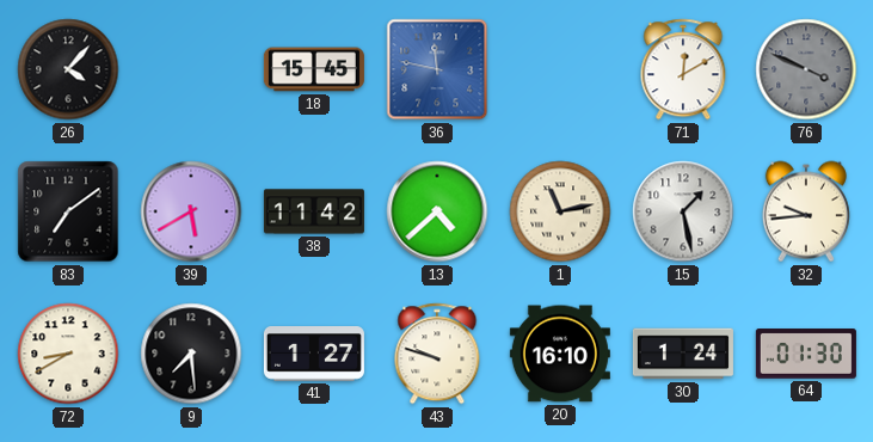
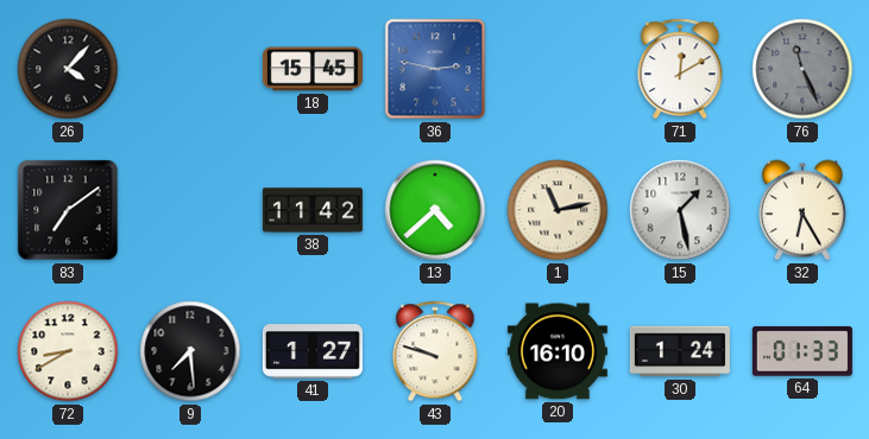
36: 11:47 -> 2:47 (435, 69)
76: 3:49 -> 11:26 (802, 69)
39: 5:40 -> none (191, 211)
32: 9:44 -> 6:25 (802, 210)
64: 01:30 -> 01:33 (802, 351)
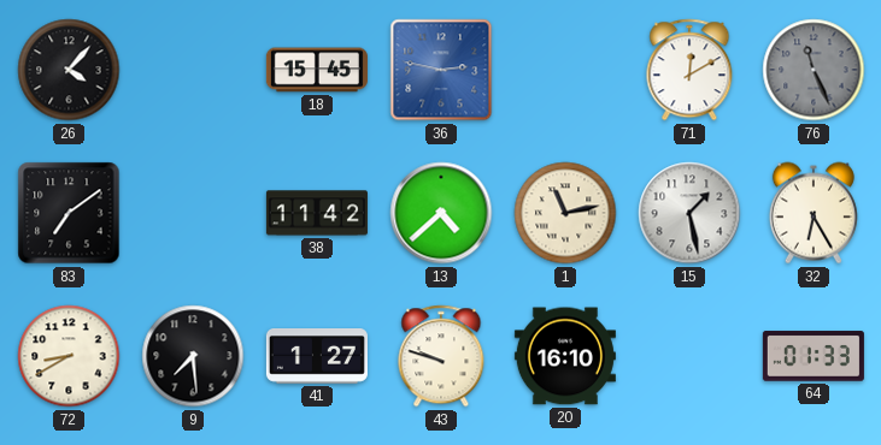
30: 1:24 -> none (680, 351)
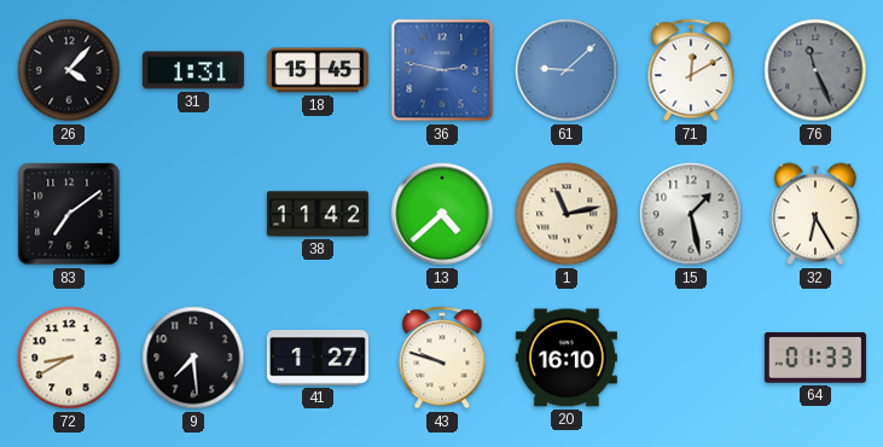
31: none -> 1:31 (193, 70)
61: none -> 9:08 (567, 70)
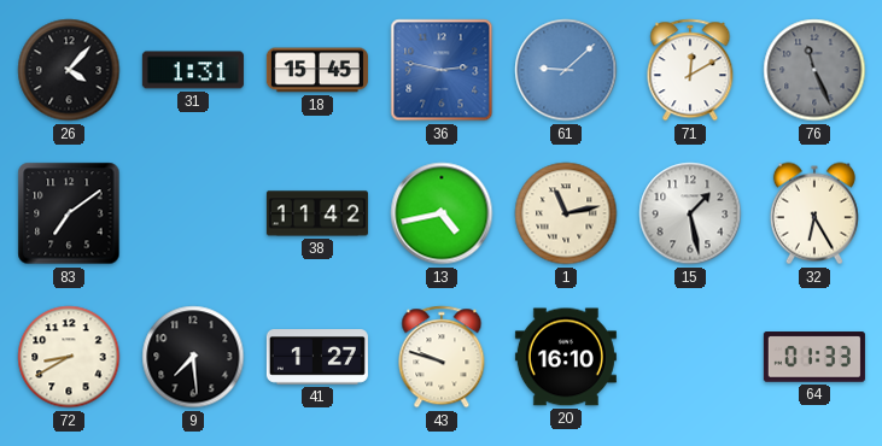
13: 4:38 -> 4:43 (442, 213)
